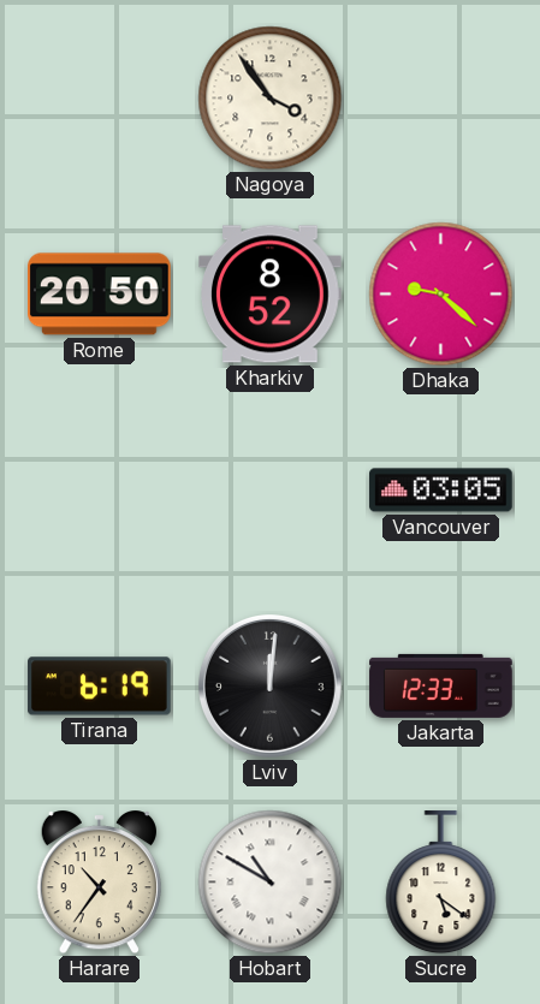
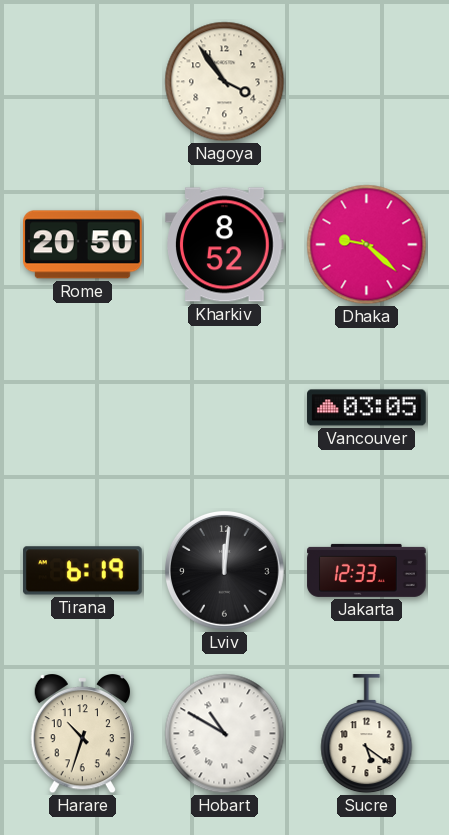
Harare: 10:36 -> 10:33 (82, 735)
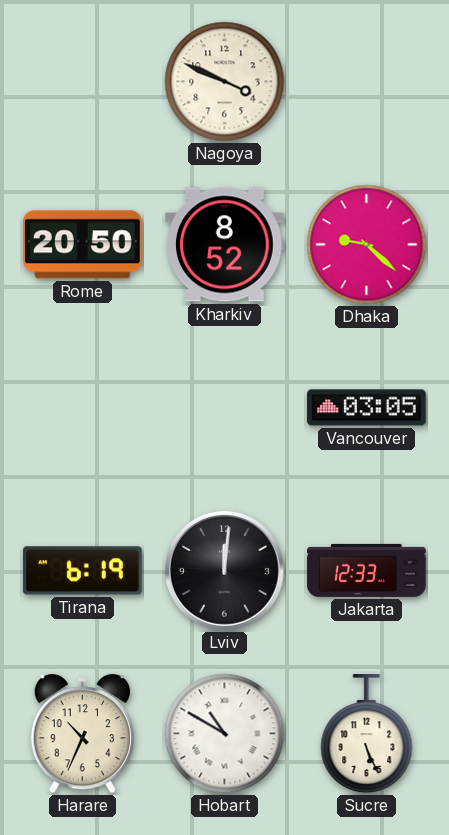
Nagoya: 3:54 -> 3:49 (225, 82)
Harare: 10:33 -> 10:34 (82, 735)
Sucre: 5:21 -> 5:26 (367, 734)
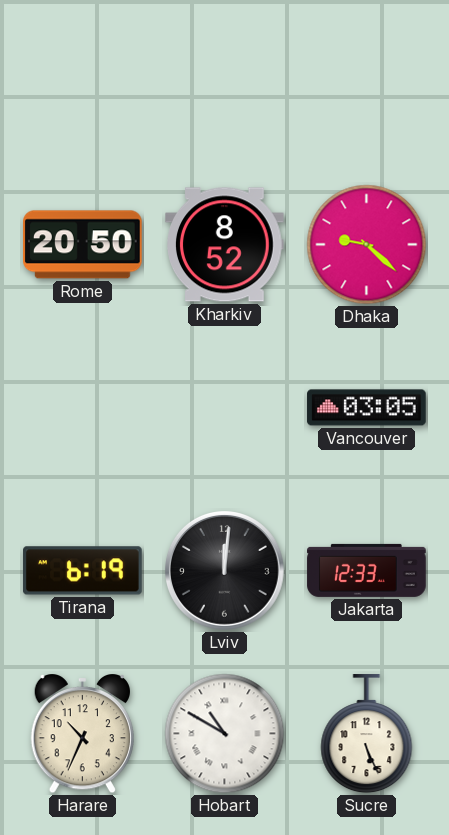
Nagoya: 3:49 -> none (225, 82)
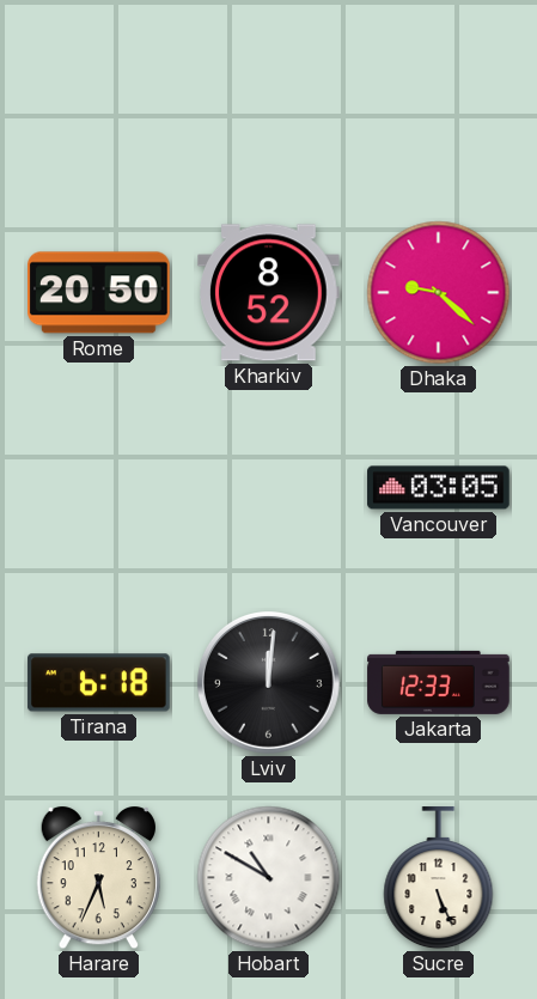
Tirana: 6:19 -> 6:18 (99, 683)
Harare: 10:34 -> 5:34 (98, 879)
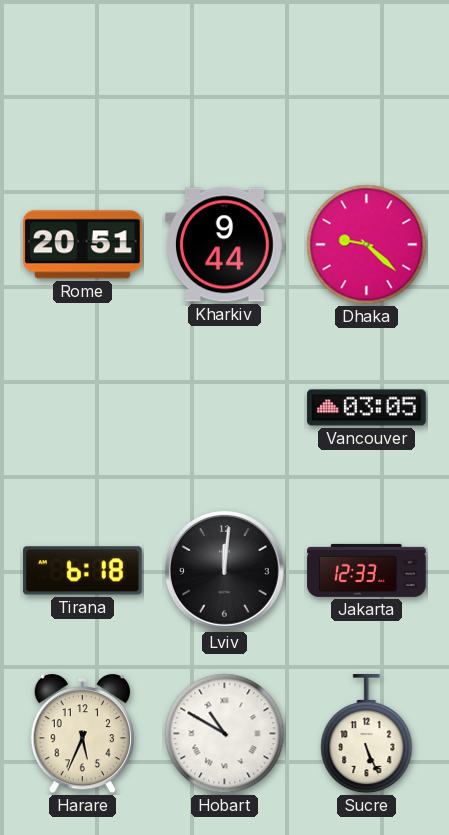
Rome: 20:50 -> 20:51 (83, 245)
Kharkiv: 8:52 -> 9:44 (225, 245)
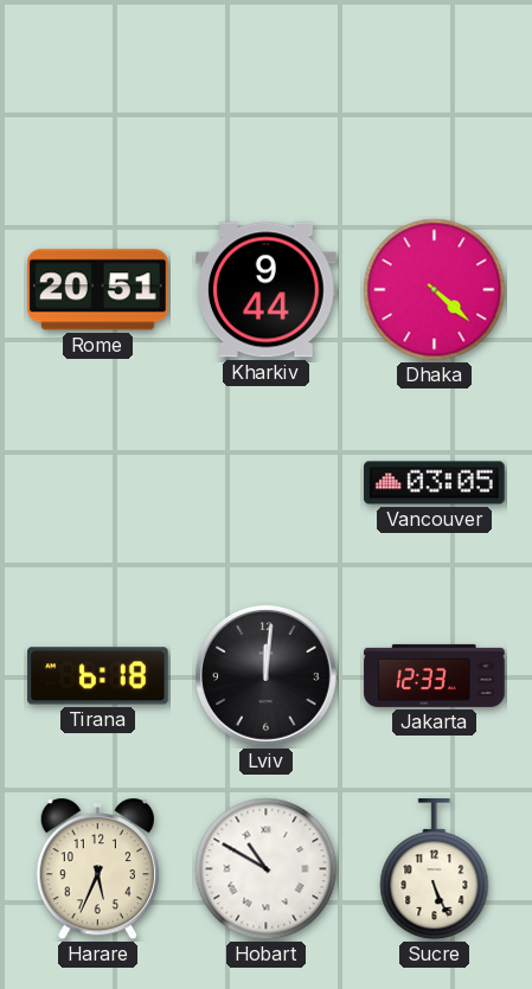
Dhaka: 9:22 -> 4:22 (435, 290)
